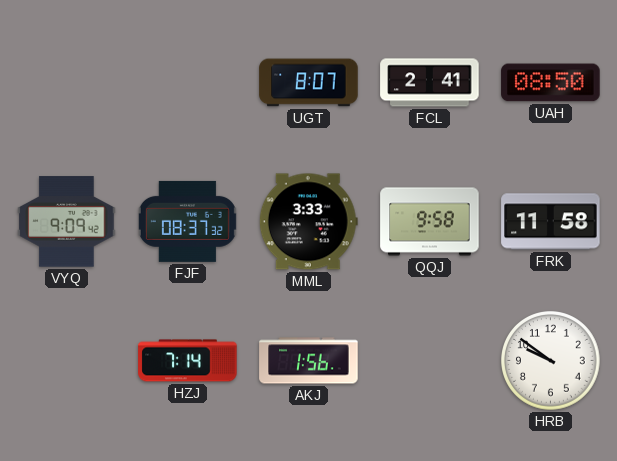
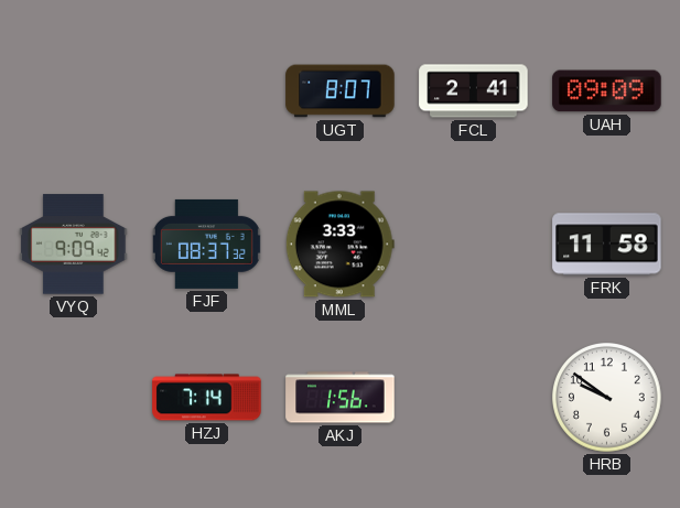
UAH: 08:50 -> 09:09 (607, 91)
QQJ: 9:58 -> none (430, 222)
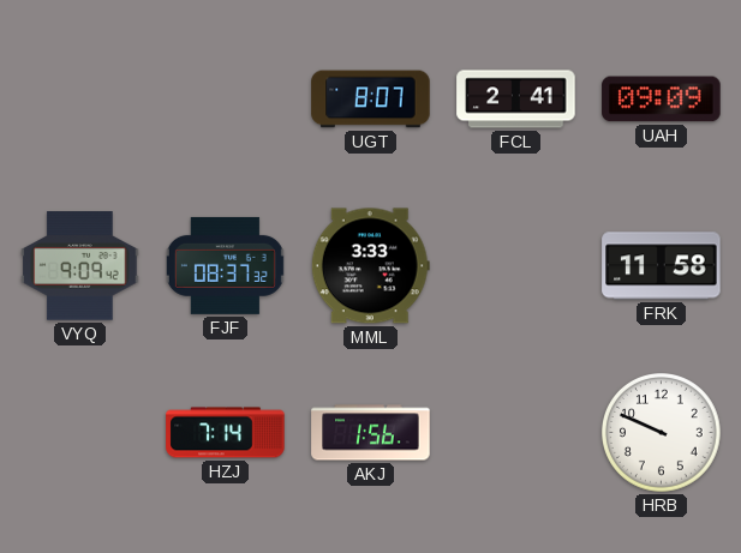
HRB: 9:51 -> 9:49 (662, 433)
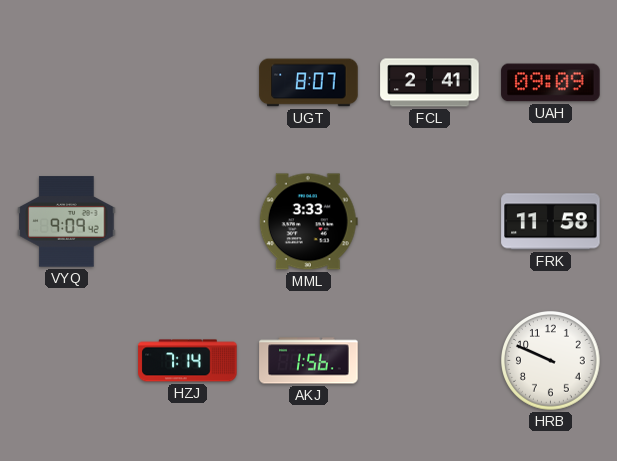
FJF: 08:37 -> none (225, 265)
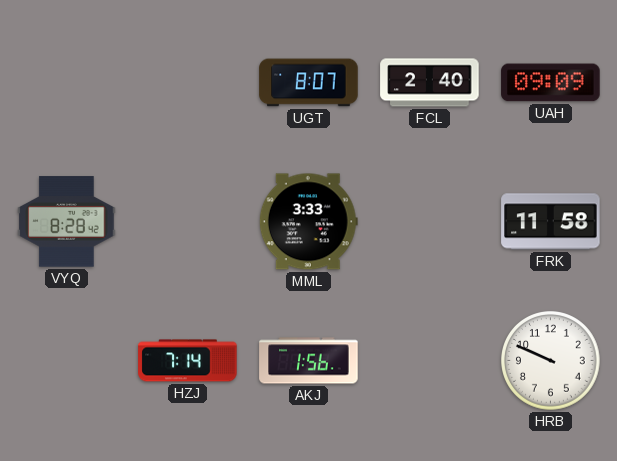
FCL: 2:41 -> 2:40 (430, 83)
VYQ: 9:09 -> 8:28 (67, 222)
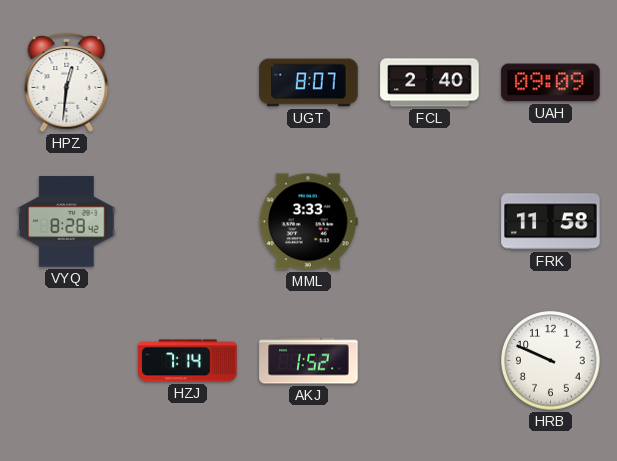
HPZ: none -> 12:31 (67, 82)
AKJ: 1:56 -> 1:52 (309, 361)
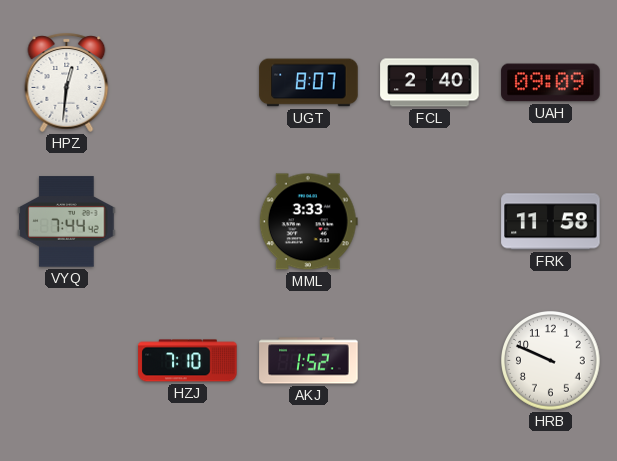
VYQ: 8:28 -> 7:44 (67, 222)
HZJ: 7:14 -> 7:10 (188, 361)
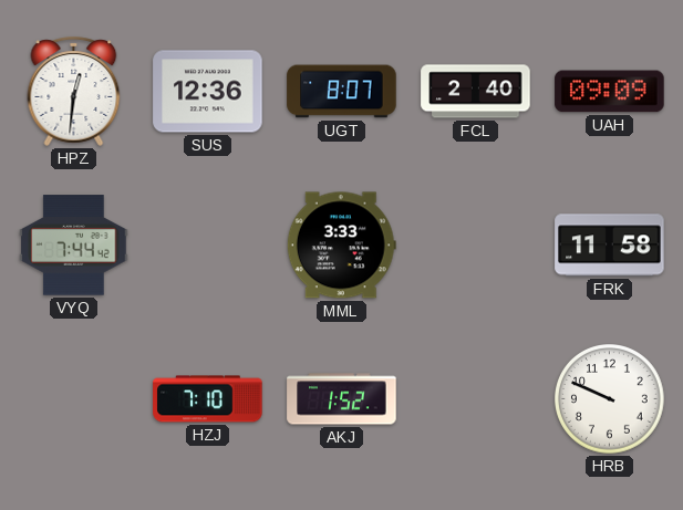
SUS: none -> 12:36 (208, 92)
